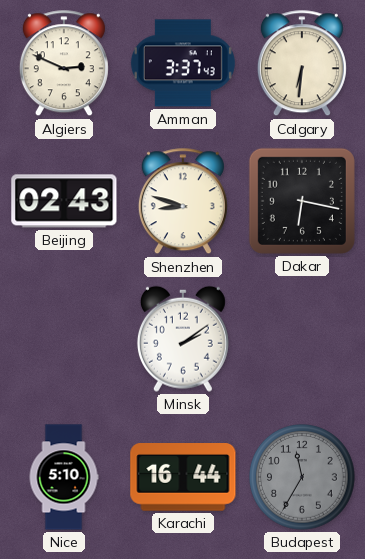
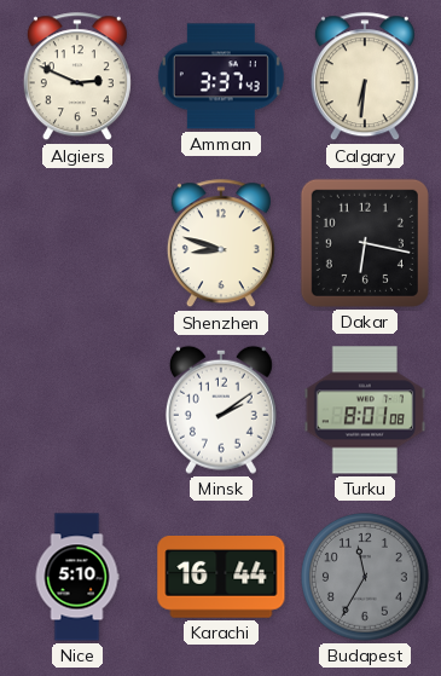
Beijing: 02:43 -> none (64, 201)
Turku: none -> 8:01 (365, 410)
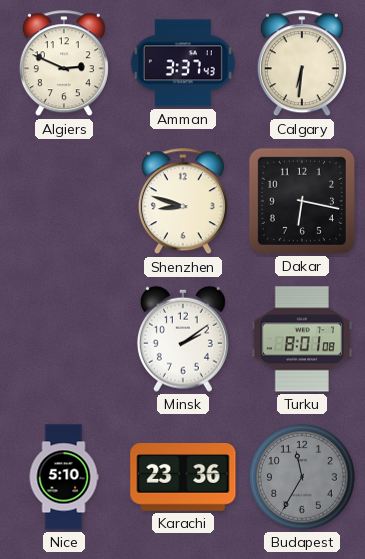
Karachi: 16:44 -> 23:36 (183, 478)
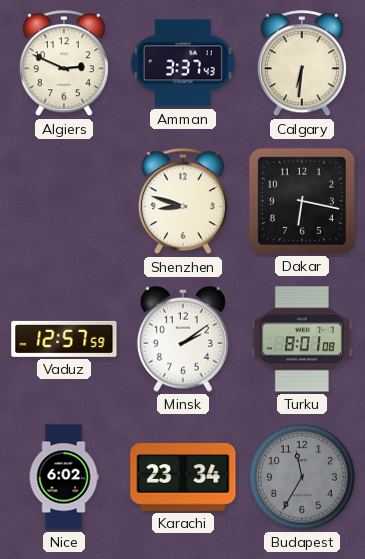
Vaduz: none -> 12:57 (64, 339)
Nice: 5:10 -> 6:02 (64, 477)
Karachi: 23:36 -> 23:34 (183, 478)
